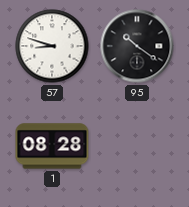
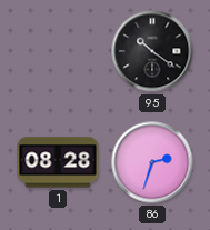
57: 8:48 -> none (52, 46)
86: none -> 2:33 (152, 162)
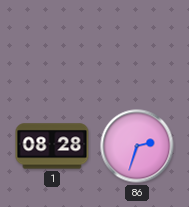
95: 10:21 -> none (152, 51)
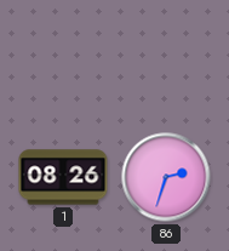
1: 08:28 -> 08:26 (63, 177)
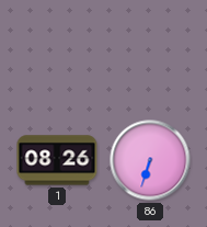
86: 2:33 -> 6:33 (150, 160)
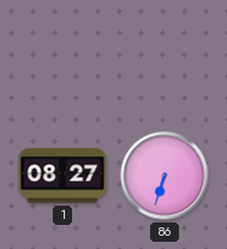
1: 08:26 -> 08:27 (62, 176)
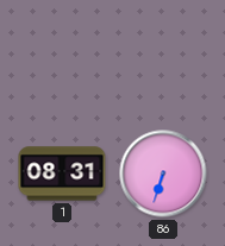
1: 08:27 -> 08:31 (62, 174)
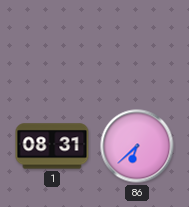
86: 6:33 -> 6:38 (137, 146)
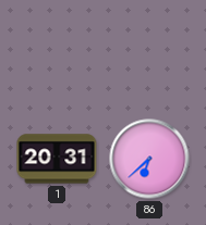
1: 08:31 -> 20:31 (57, 159)
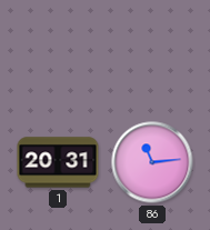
86: 6:38 -> 11:14 (152, 162)
